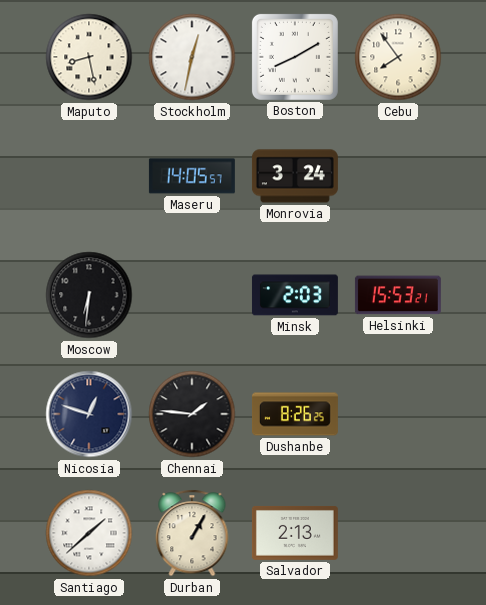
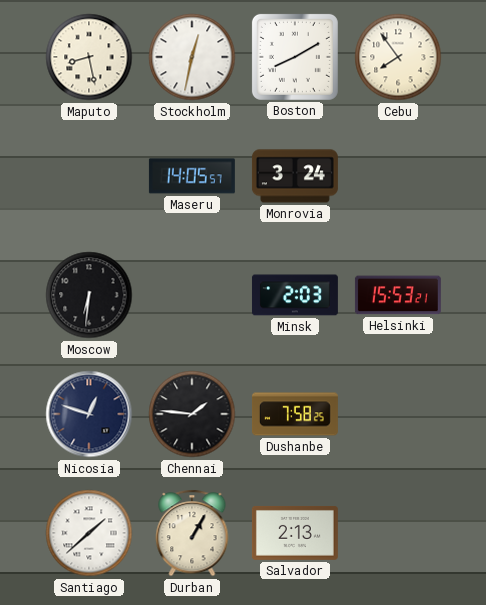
Dushanbe: 8:26 -> 7:58 (295, 414)
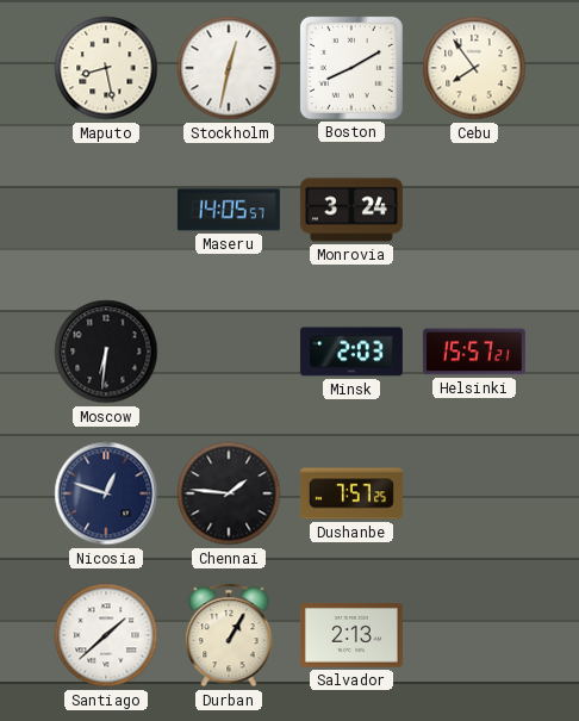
Helsinki: 15:53 -> 15:57 (474, 352)
Dushanbe: 7:58 -> 7:57 (351, 493)
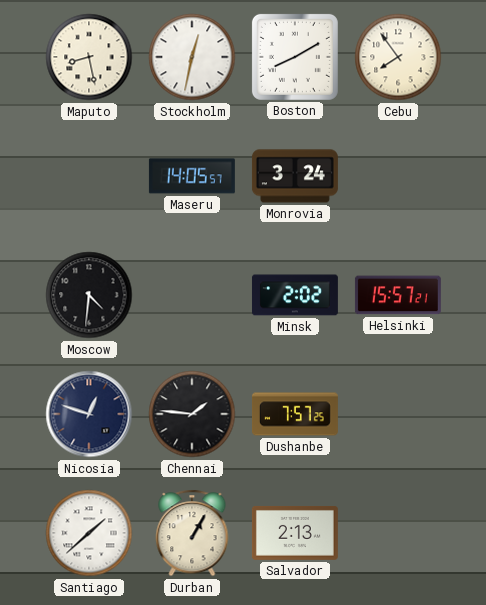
Moscow: 6:31 -> 4:31 (89, 295)
Minsk: 2:03 -> 2:02 (295, 295)
